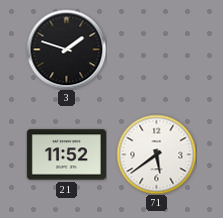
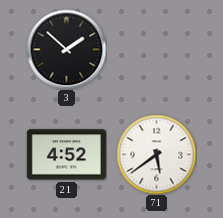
3: 1:48 -> 1:52 (66, 49)
21: 11:52 -> 4:52 (66, 155)
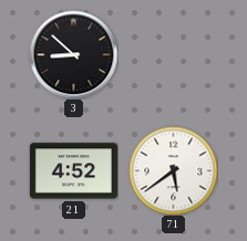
3: 1:52 -> 8:52 (73, 54)
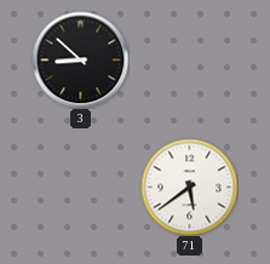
21: 4:52 -> none (73, 171)
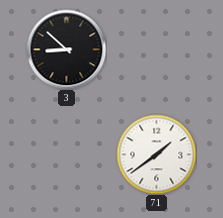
71: 5:39 -> 1:39 (156, 154)
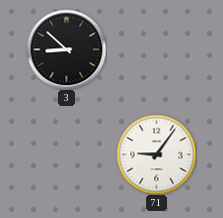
71: 1:39 -> 9:06 (156, 154)
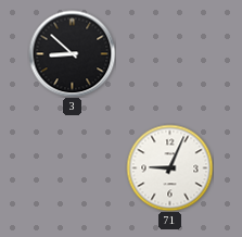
71: 9:06 -> 9:04 (169, 167)
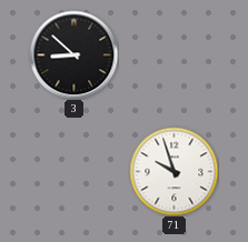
71: 9:04 -> 9:57 (173, 171)
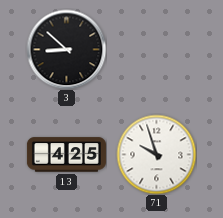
13: none -> 4:25 (66, 155)
